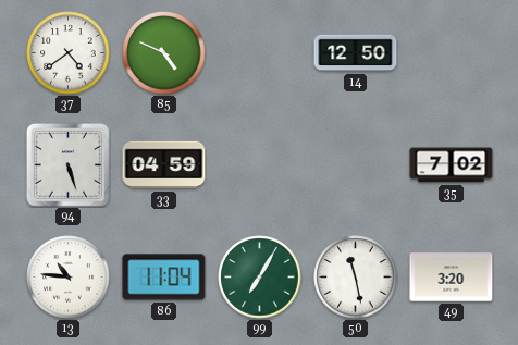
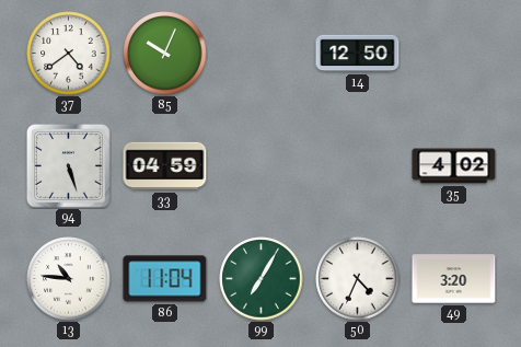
85: 4:49 -> 10:04 (165, 54)
35: 7:02 -> 4:02 (454, 166)
50: 11:28 -> 4:34 (358, 279)
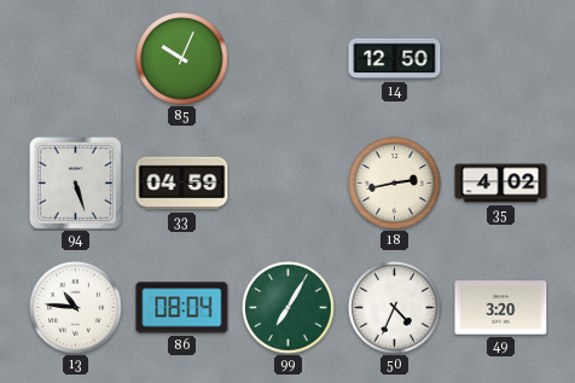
37: 4:39 -> none (69, 54)
18: none -> 2:43 (395, 184)
86: 11:04 -> 08:04 (182, 308)
